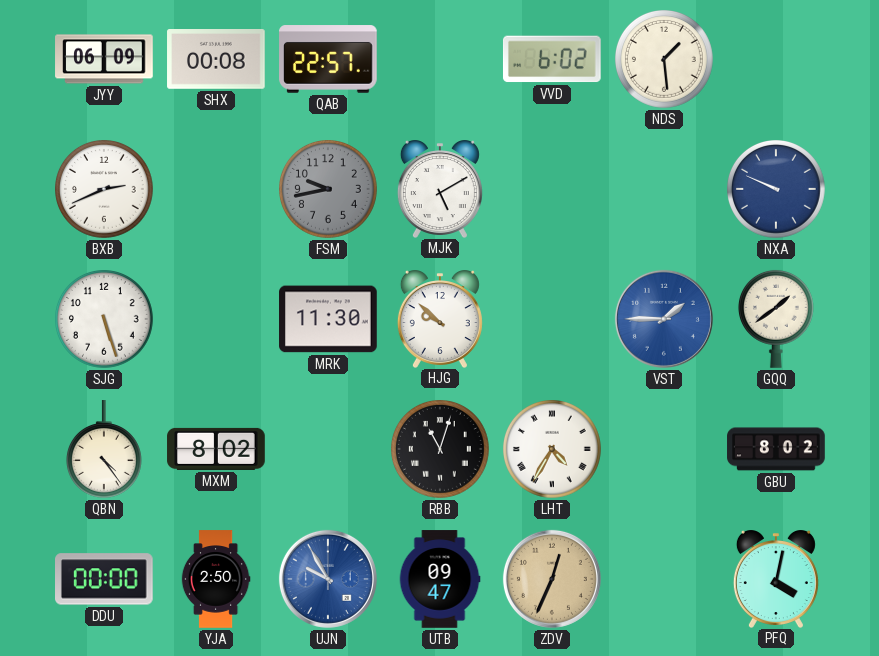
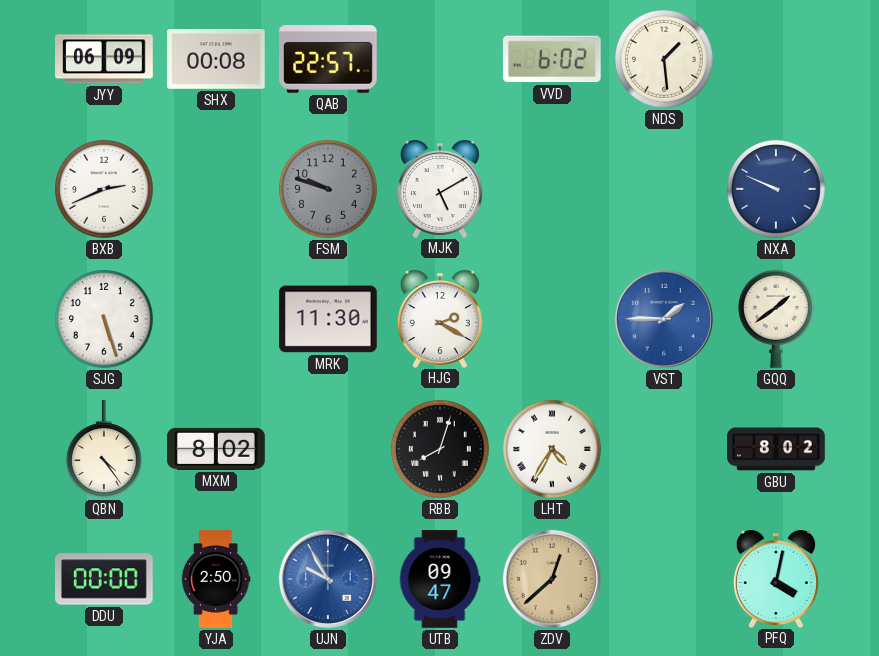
FSM: 9:43 -> 9:48 (329, 190)
HJG: 9:52 -> 2:20 (440, 319)
RBB: 11:03 -> 8:03 (441, 450)
ZDV: 12:34 -> 12:38 (552, 579)
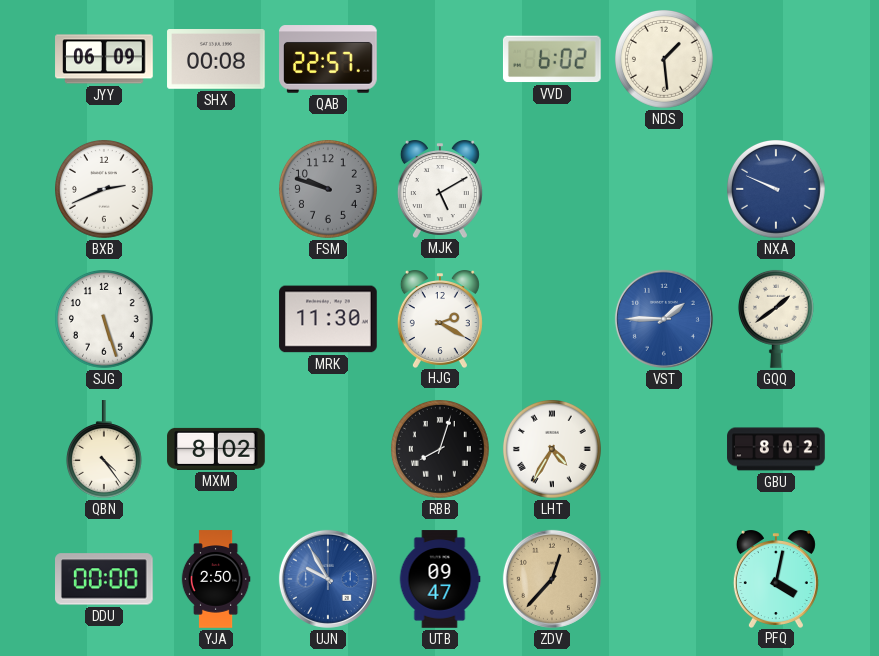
ZDV: 12:38 -> 12:37 (552, 579)
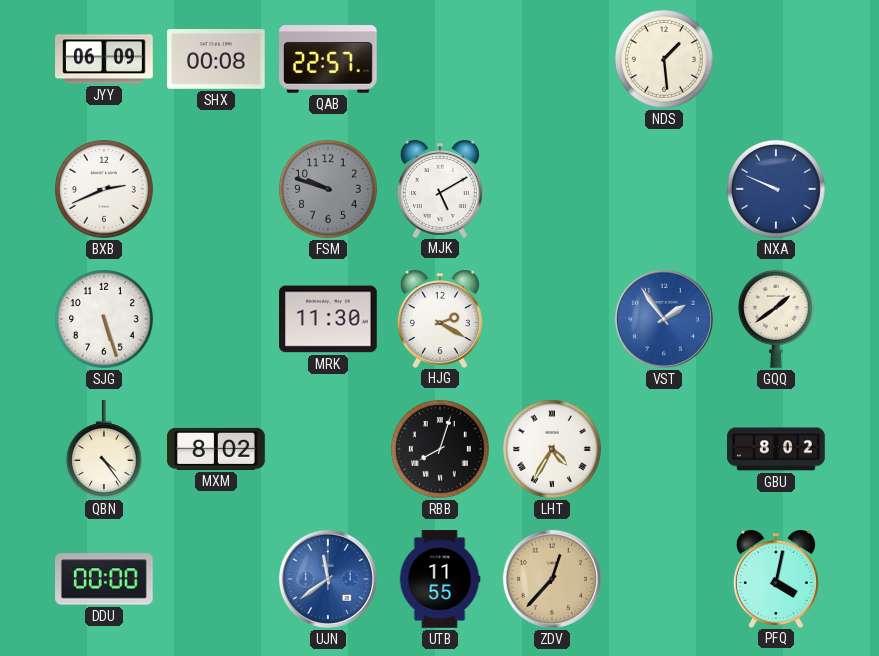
VVD: 6:02 -> none (552, 59)
VST: 1:45 -> 1:54 (664, 319)
YJA: 2:50 -> none (216, 579)
UJN: 9:55 -> 11:39 (328, 579)
UTB: 09:47 -> 11:55 (440, 579)
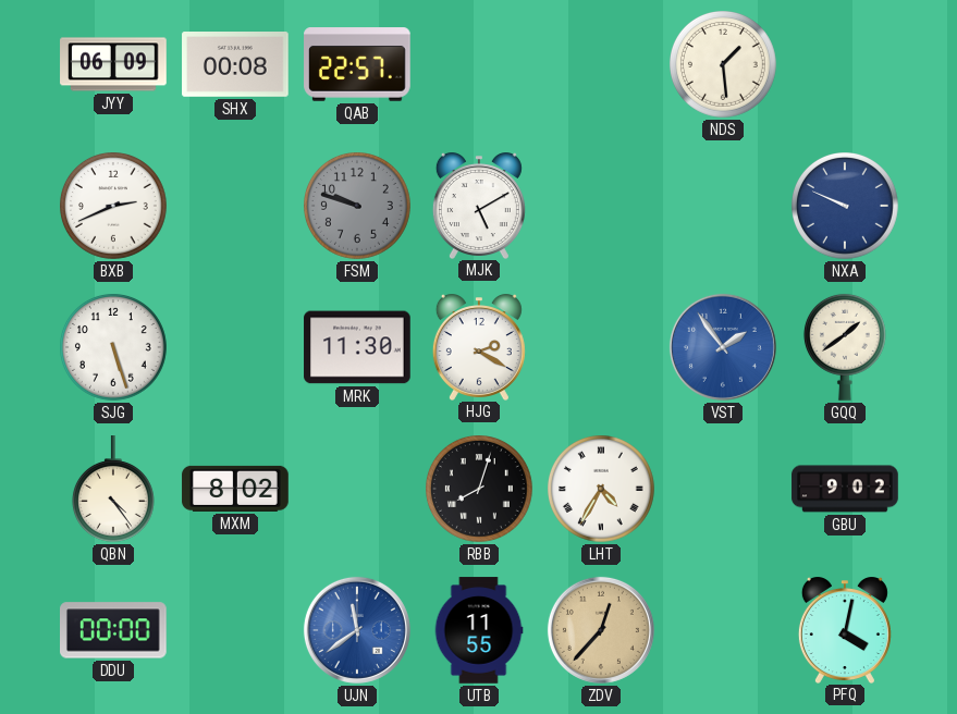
GBU: 8:02 -> 9:02 (845, 489)
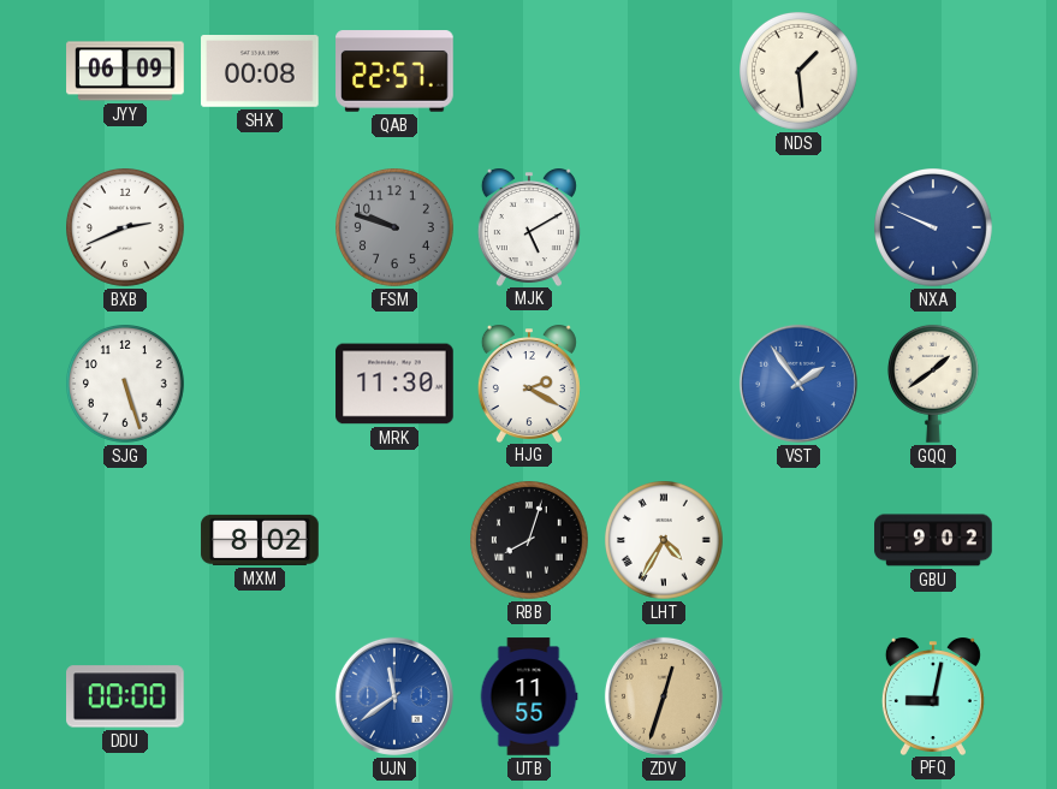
QBN: 4:24 -> none (113, 489)
ZDV: 12:37 -> 12:33 (664, 696)
PFQ: 4:02 -> 9:02 (933, 696)
